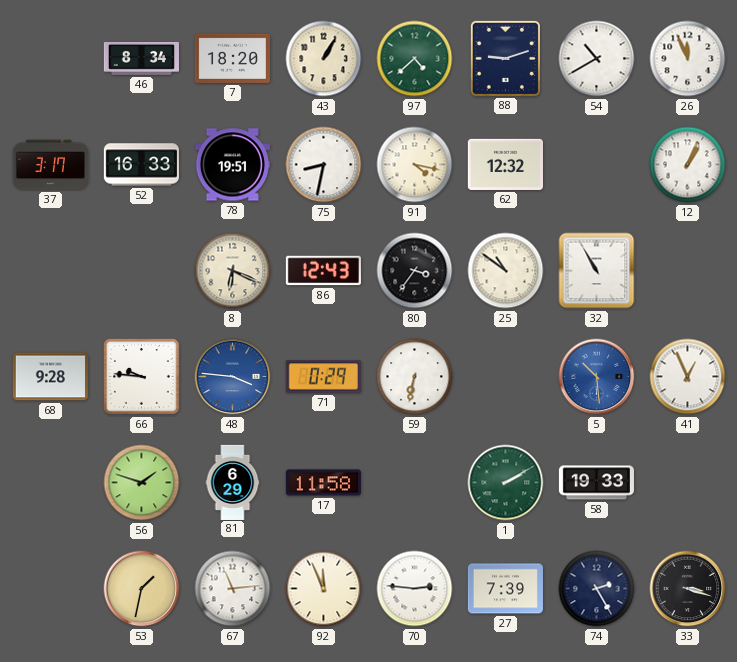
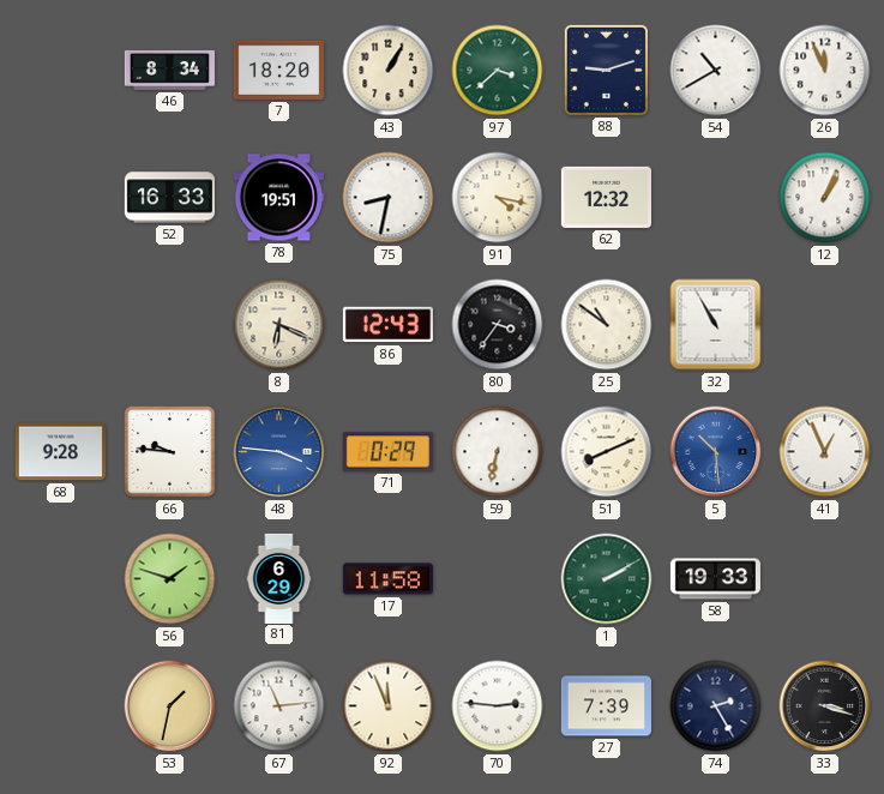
97: 4:38 -> 3:38 (498, 71)
37: 3:17 -> none (50, 165)
51: none -> 8:11 (607, 452)
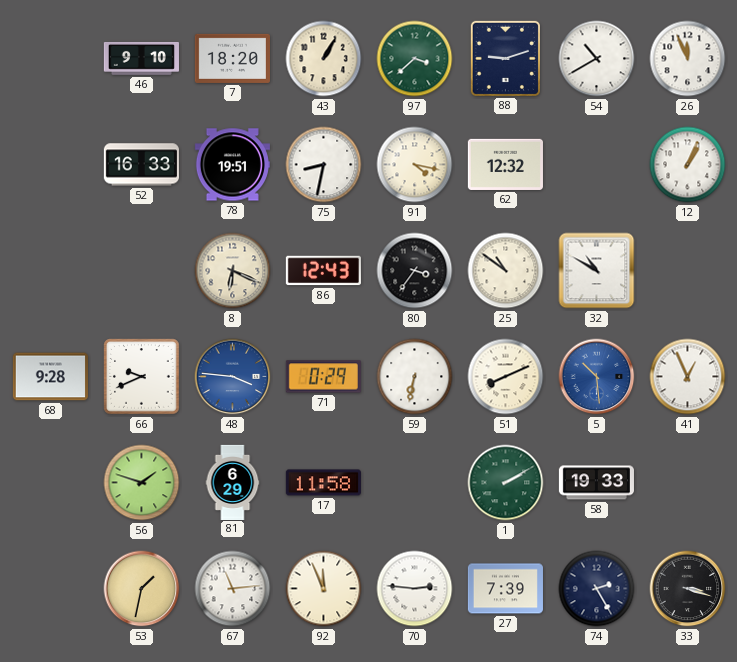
46: 8:34 -> 9:10 (141, 58)
32: 10:55 -> 10:50 (597, 271)
66: 9:46 -> 9:41 (142, 377)
